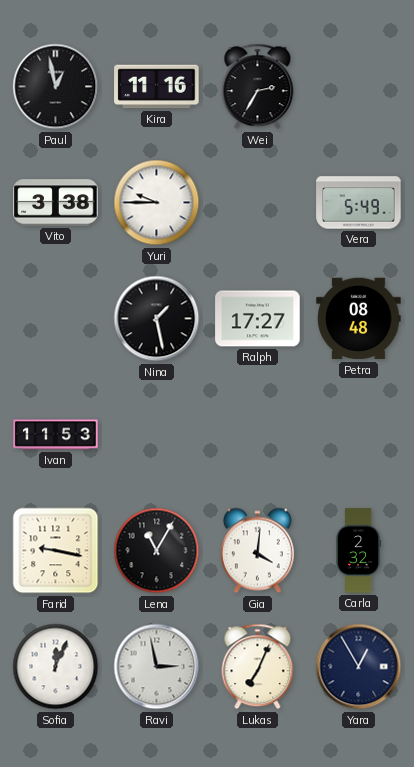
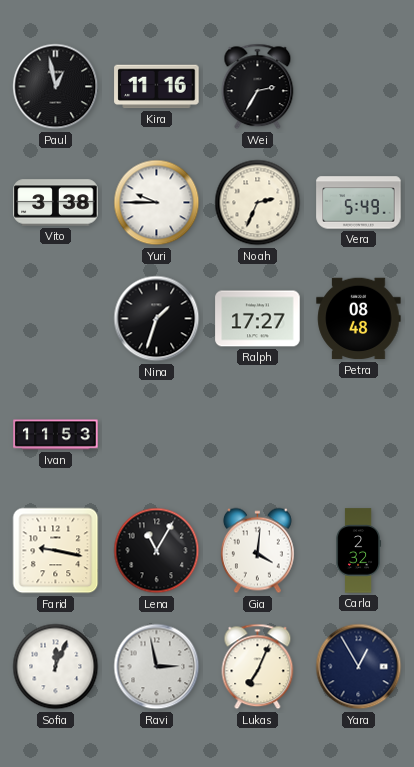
Noah: none -> 2:34 (258, 203)
Nina: 1:28 -> 1:33 (157, 319)
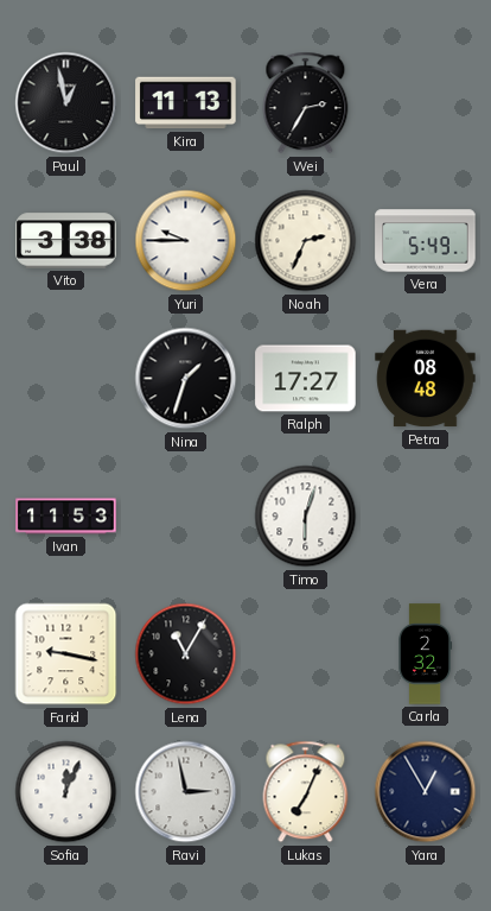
Kira: 11:16 -> 11:13 (186, 103)
Timo: none -> 6:03 (306, 517)
Gia: 4:01 -> none (257, 551)
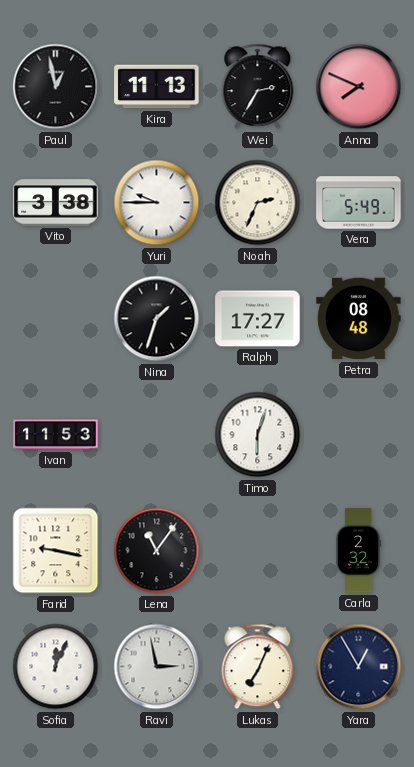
Anna: none -> 7:49 (359, 87)
Lena: 11:05 -> 11:06 (157, 551)
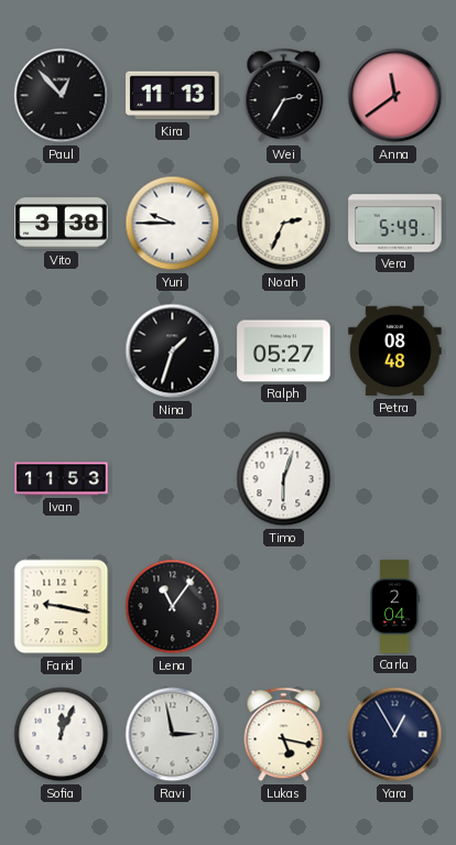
Paul: 12:58 -> 12:53 (62, 96)
Anna: 7:49 -> 11:39 (395, 96)
Ralph: 17:27 -> 05:27 (284, 351)
Carla: 2:32 -> 2:04 (395, 607)
Lukas: 7:04 -> 5:17 (284, 735)
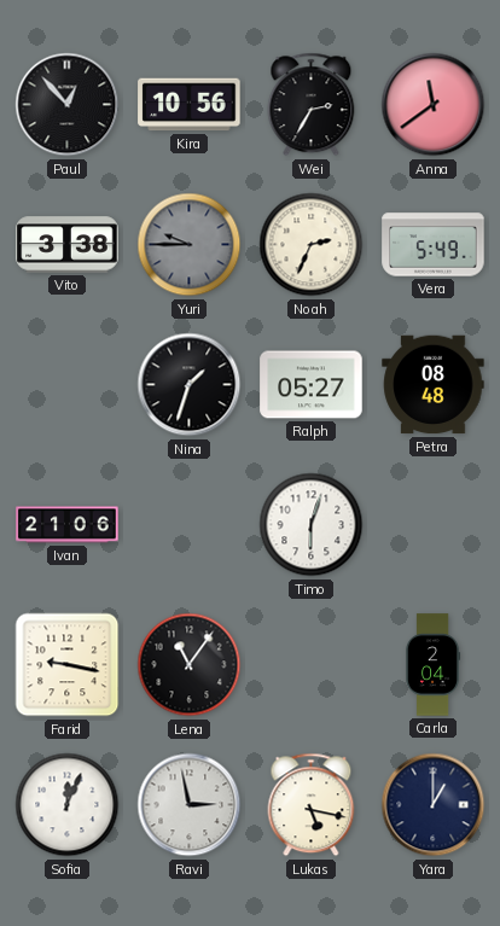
Kira: 11:13 -> 10:56 (190, 105)
Yuri dial: white -> grey (190, 245)
Ivan: 11:53 -> 21:06 (68, 525)
Yara: 12:55 -> 1:00 (434, 805)
